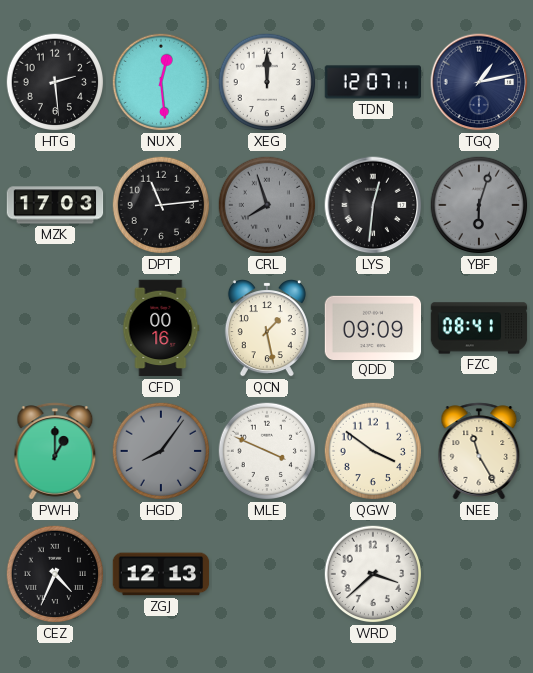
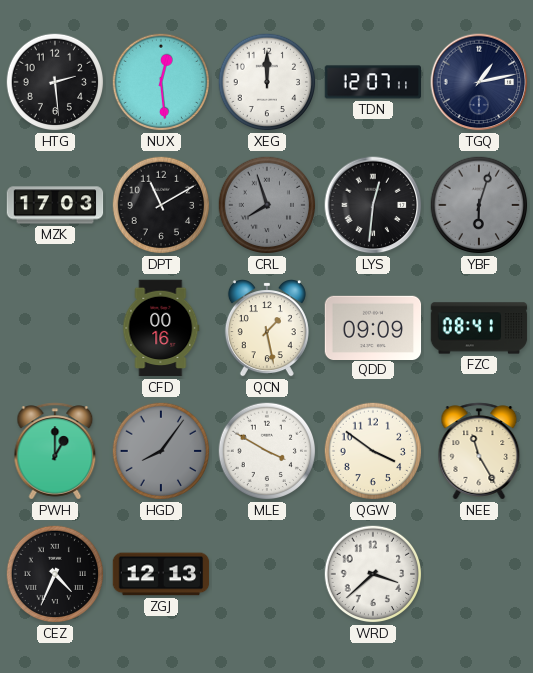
DPT: 11:14 -> 11:10 (161, 205)
MLE: 3:49 -> 3:50 (267, 451)
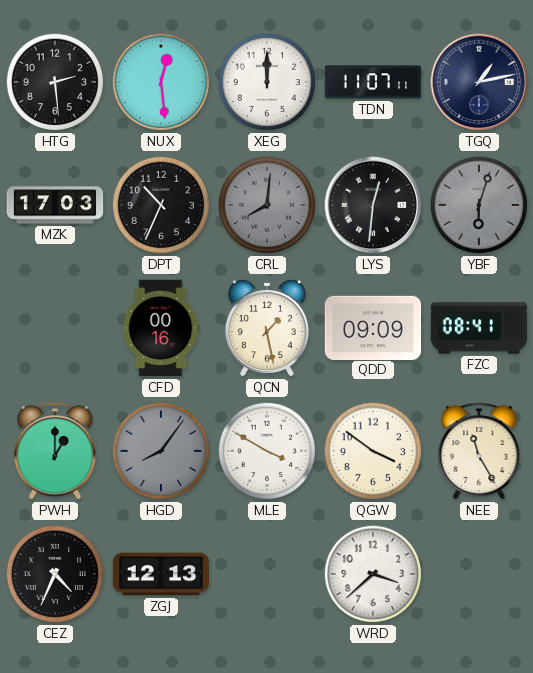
TDN: 12:07 -> 11:07 (373, 82)
DPT: 11:10 -> 10:34 (161, 205)
CRL: 7:57 -> 8:01 (267, 205)
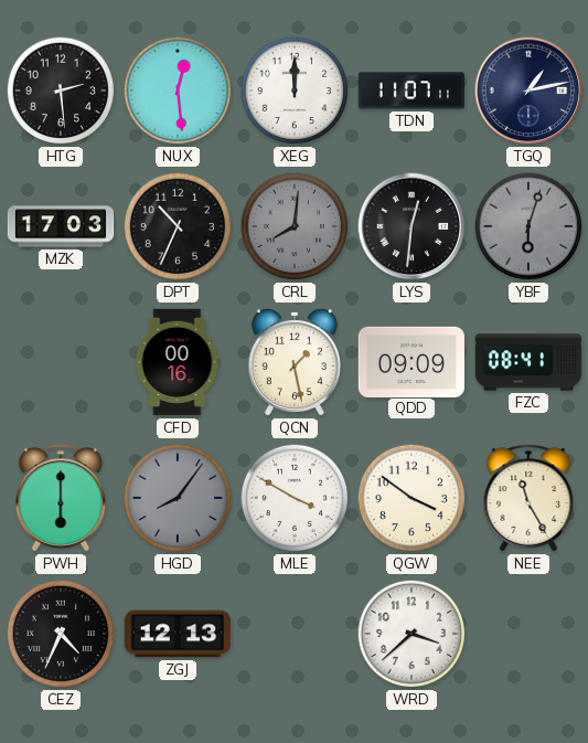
PWH: 1:00 -> 6:00 (61, 498)
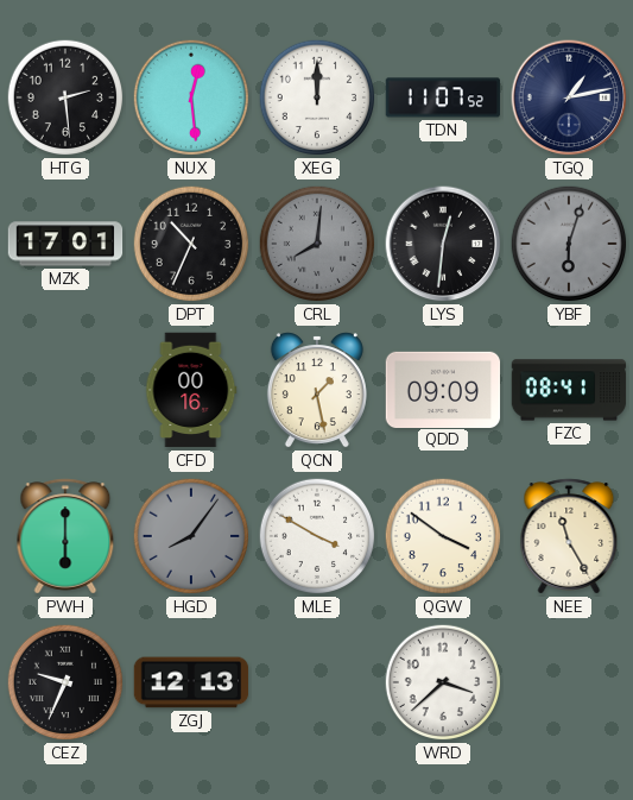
TDN: 11:07:11 -> 11:07:52 (443, 97)
MZK: 17:03 -> 17:01 (65, 244)
CEZ: 4:34 -> 9:34 (65, 682)
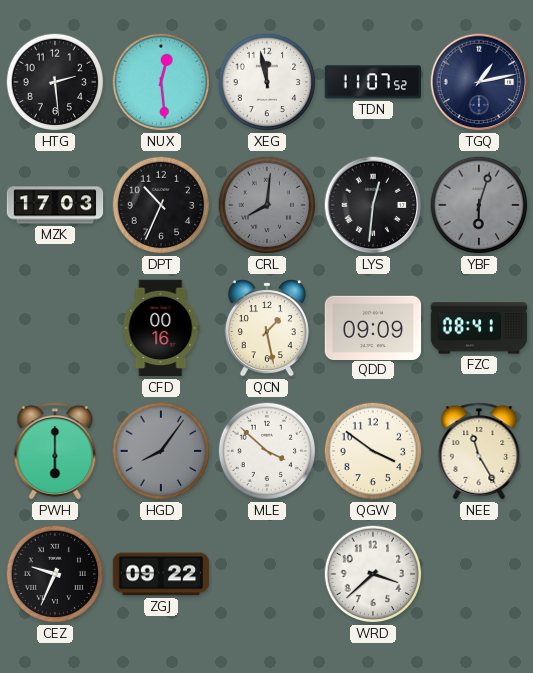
XEG: 12:00 -> 11:58 (267, 82)
MZK: 17:01 -> 17:03 (55, 205)
MLE: 3:50 -> 3:52 (267, 451)
ZGJ: 12:13 -> 09:22 (161, 574)
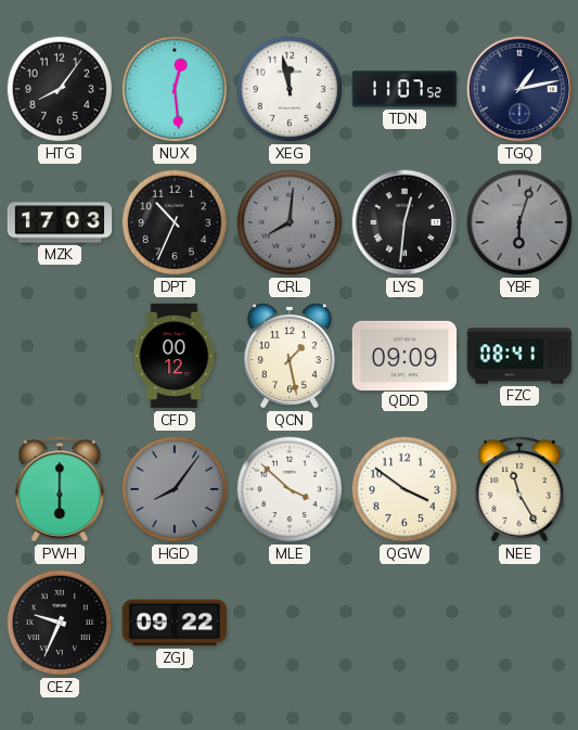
HTG: 2:29 -> 8:06 (60, 89)
CFD: 00:16 -> 00:12 (175, 356)
WRD: 3:38 -> none (373, 574)
